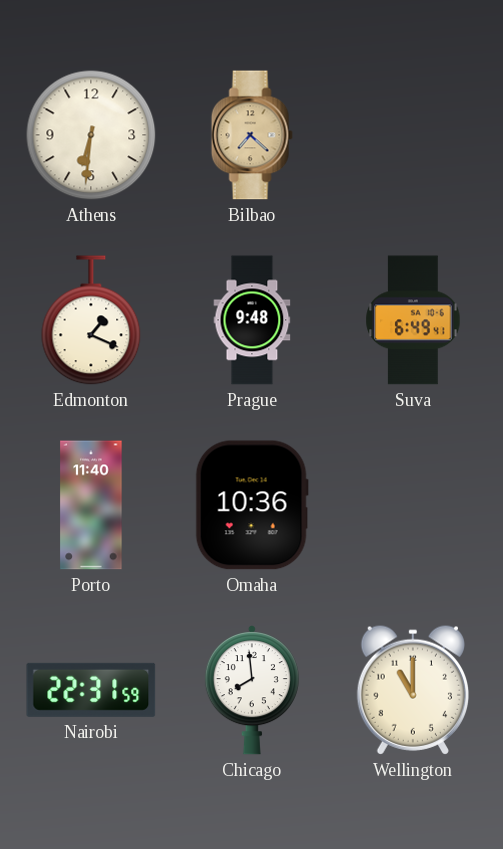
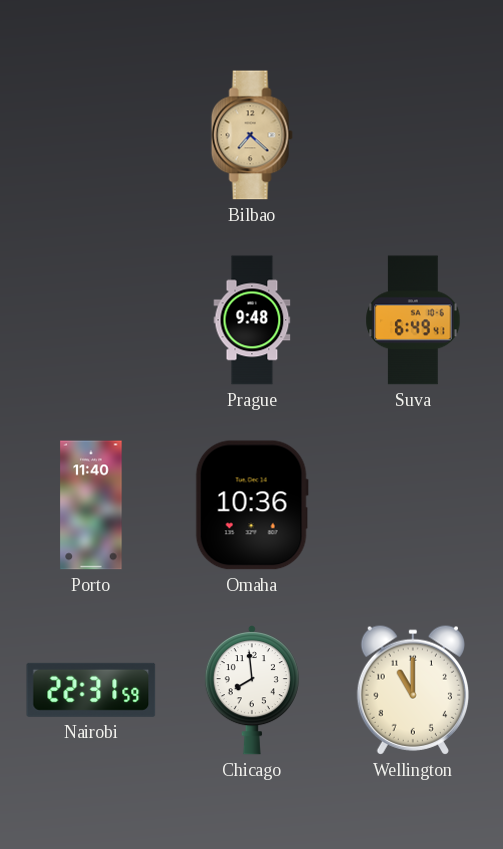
Athens: 6:31 -> none (91, 135)
Edmonton: 1:19 -> none (91, 320)
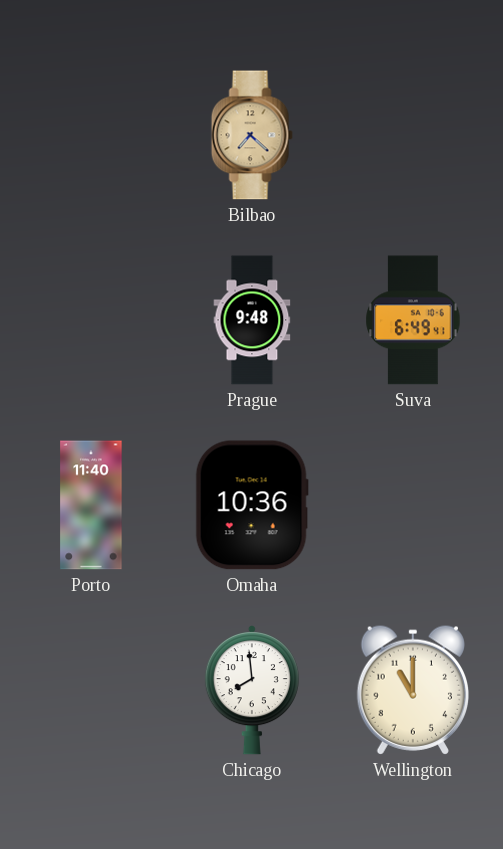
Nairobi: 22:31 -> none (91, 690)
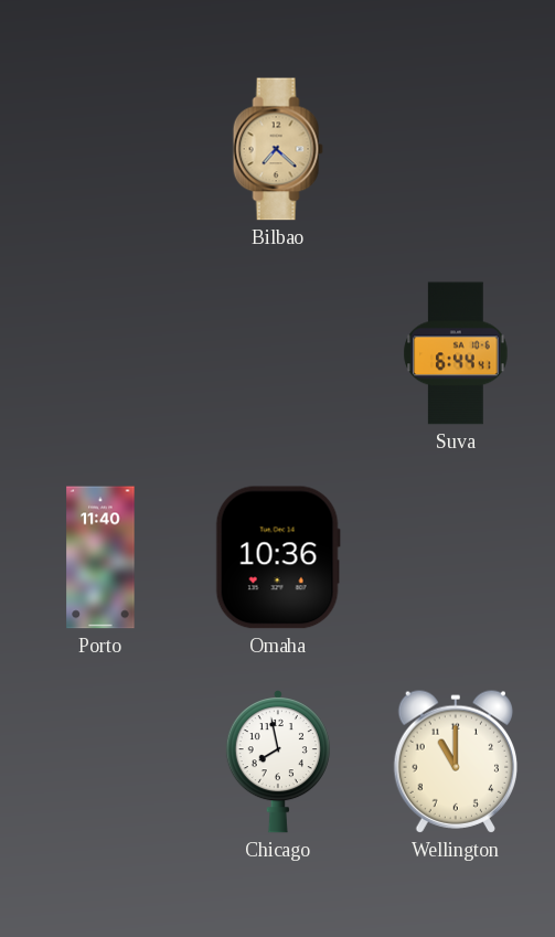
Prague: 9:48 -> none (252, 320)
Suva: 6:49 -> 6:44 (456, 353)
Chicago: 7:59 -> 7:58 (278, 763)
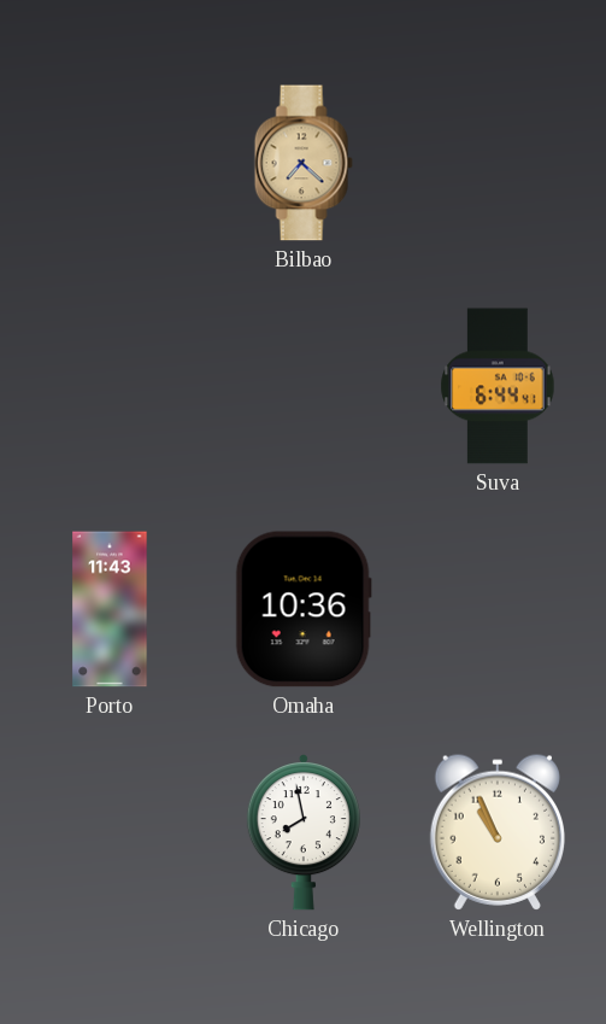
Porto: 11:40 -> 11:43 (110, 609)
Wellington: 11:00 -> 10:56 (496, 832)
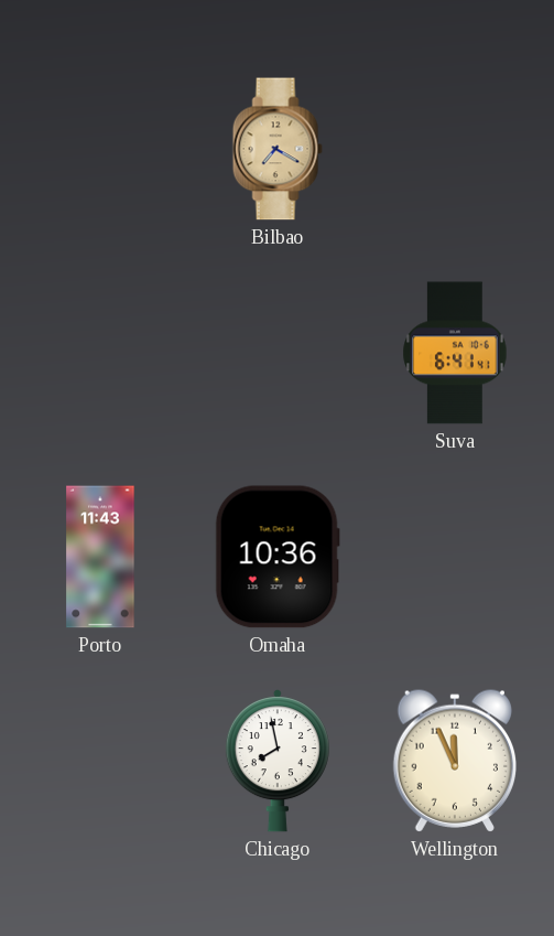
Bilbao: 7:22 -> 7:20 (278, 149)
Suva: 6:44 -> 6:41 (455, 353)
Wellington: 10:56 -> 11:56 (454, 761)
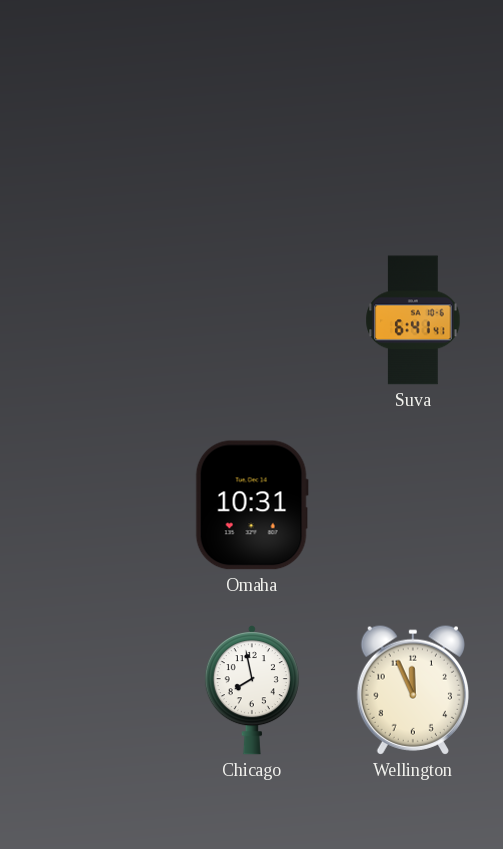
Bilbao: 7:20 -> none (278, 149)
Porto: 11:43 -> none (100, 557)
Omaha: 10:36 -> 10:31 (252, 505)
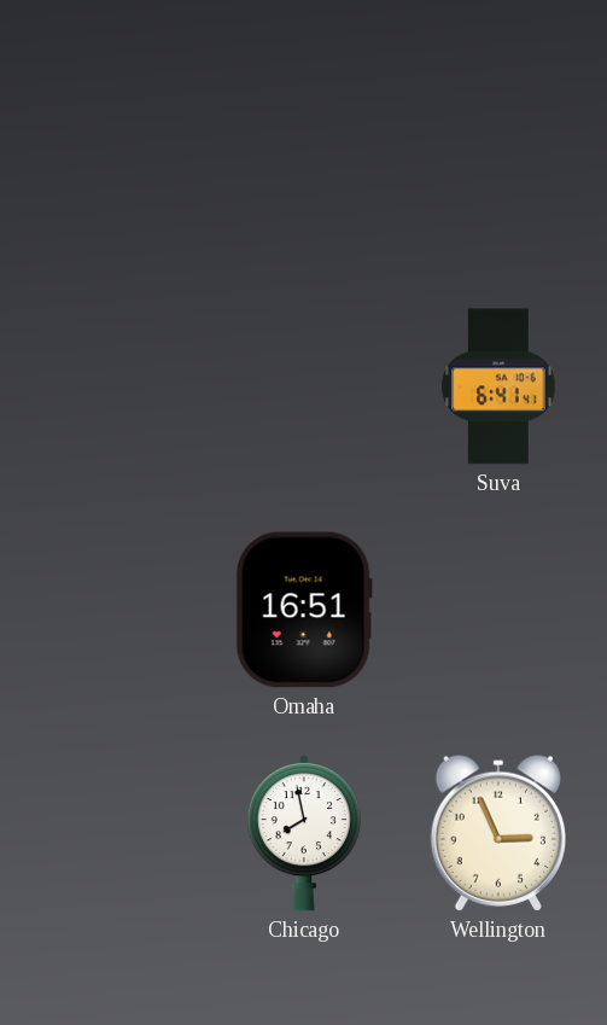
Omaha: 10:31 -> 16:51 (304, 610)
Wellington: 11:56 -> 2:56 (497, 833)
